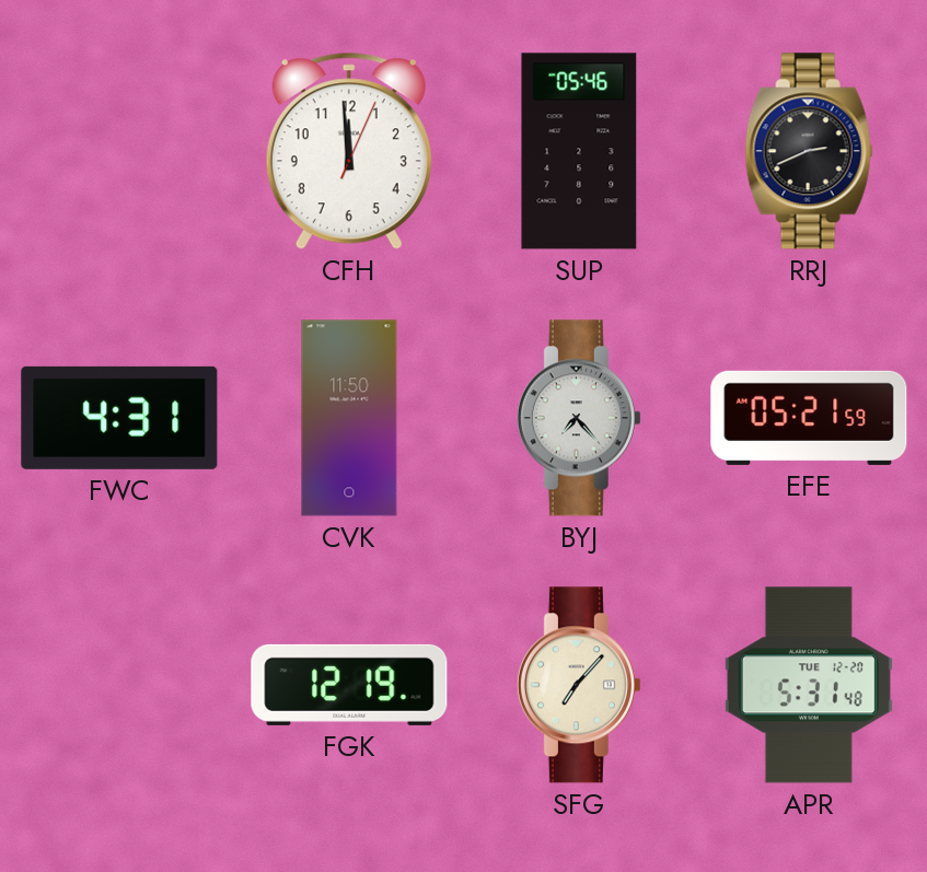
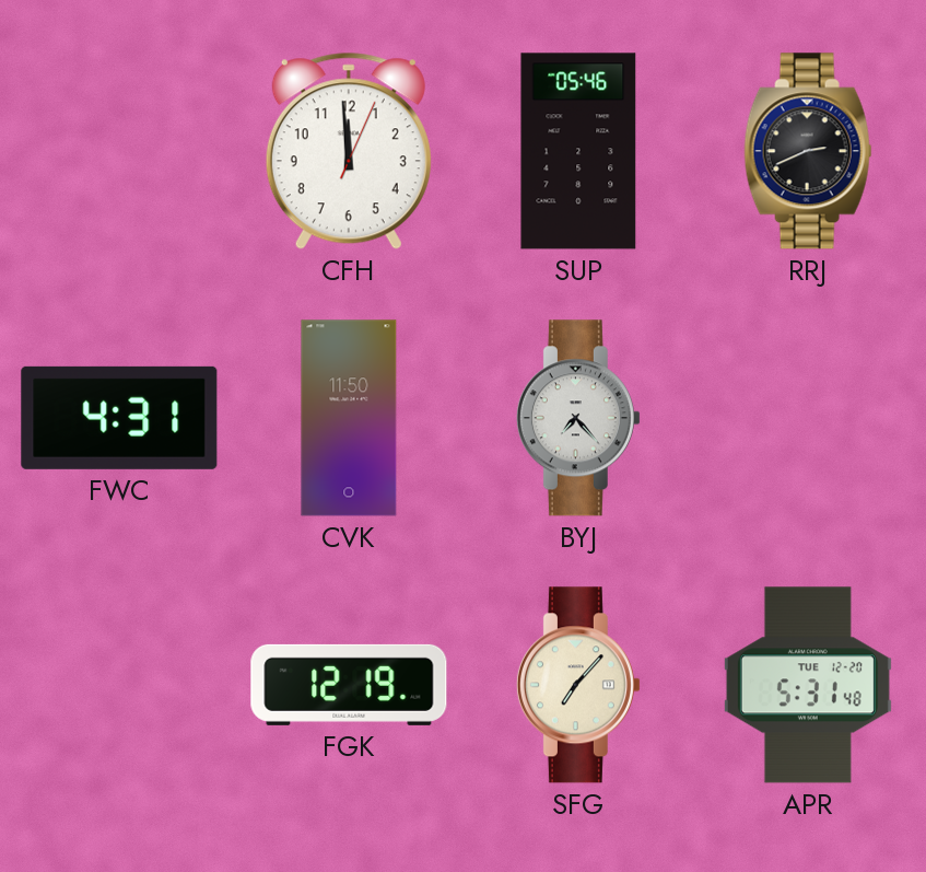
EFE: 05:21 -> none (809, 418)
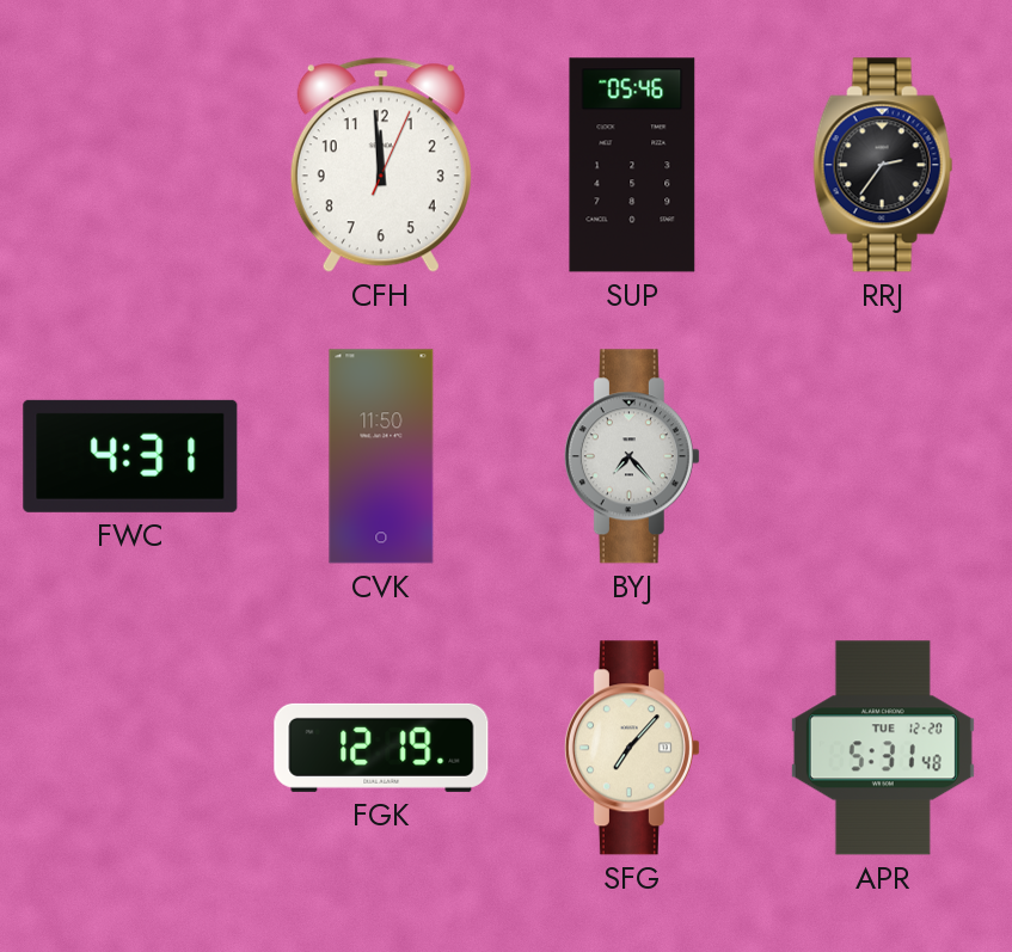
RRJ: 2:41 -> 2:36 (883, 165)
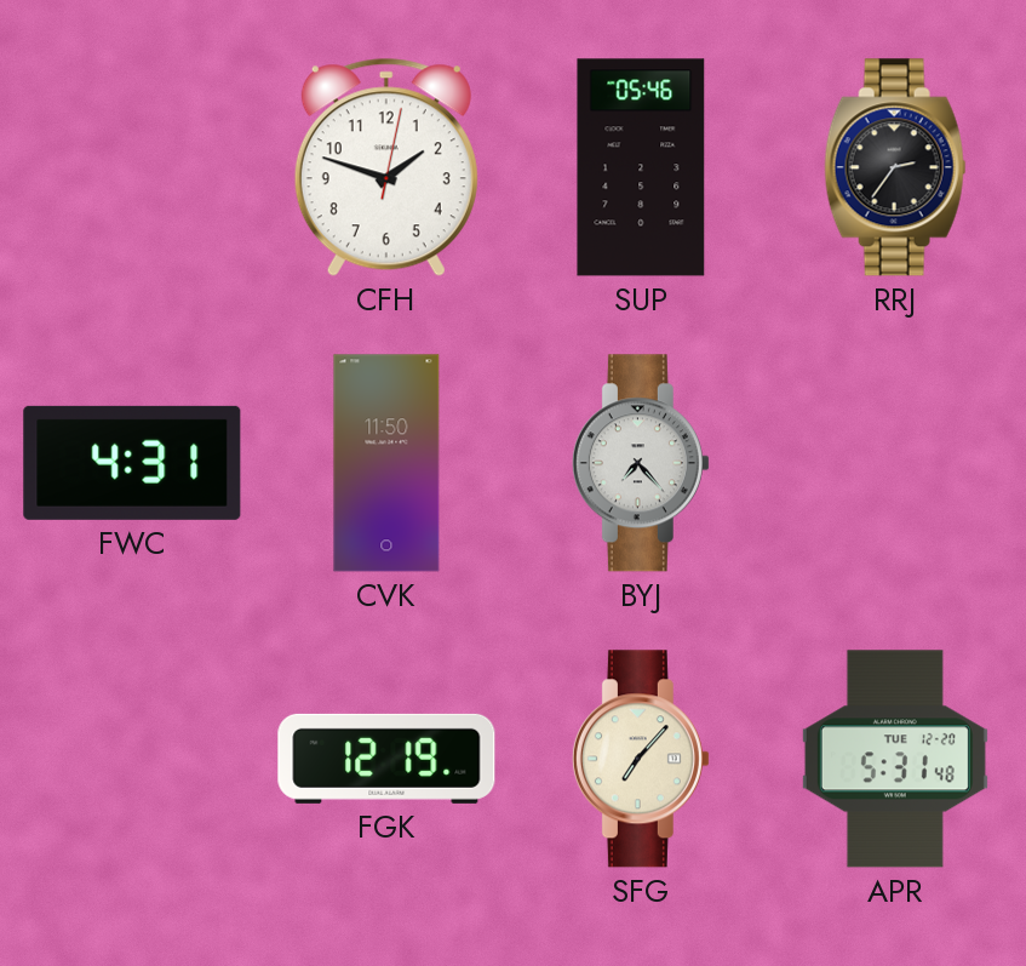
CFH: 11:59 -> 1:48 (386, 167)
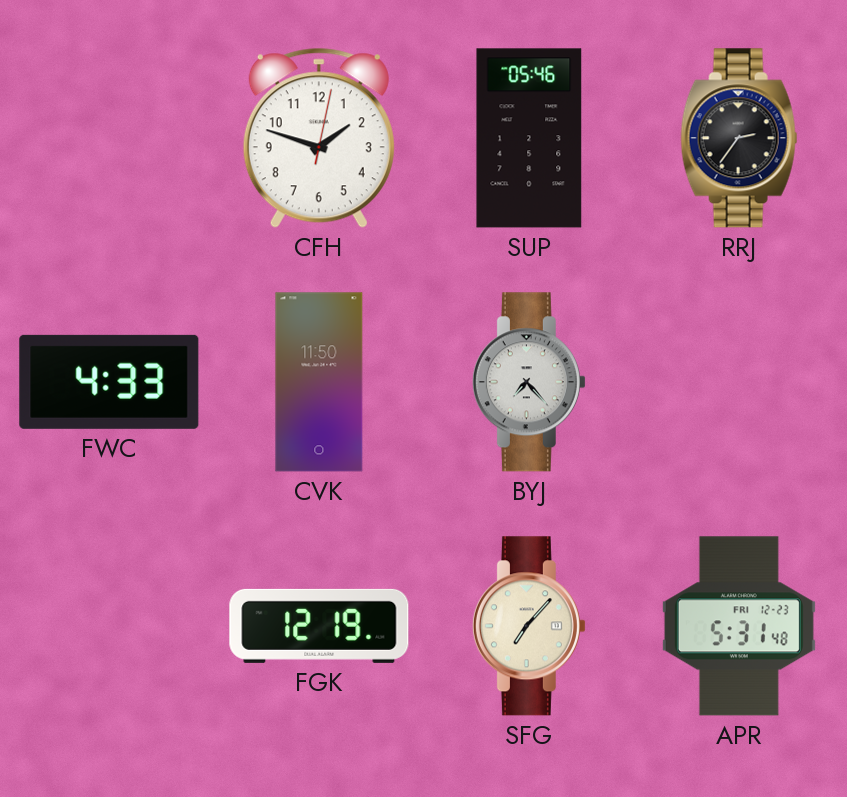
FWC: 4:31 -> 4:33 (109, 382)
APR date: TUE 12-20 -> FRI 12-23 (739, 626)
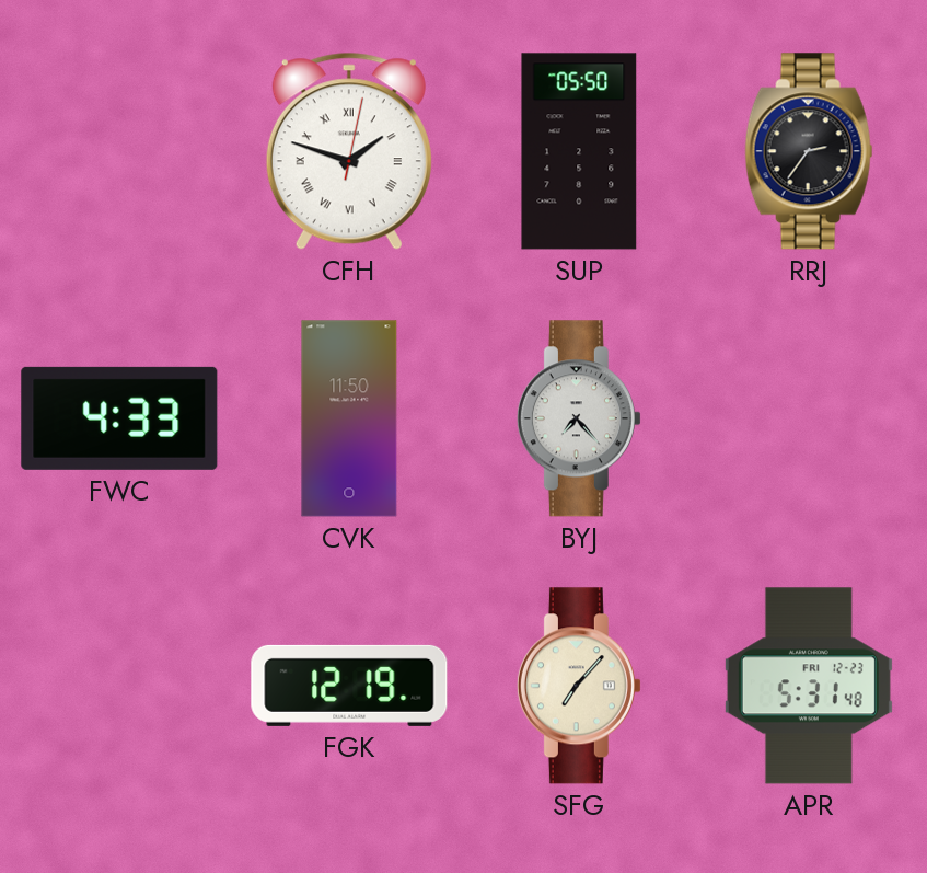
CFH numerals: Arabic -> Roman (349, 151)
SUP: 05:46 -> 05:50 (579, 151)
